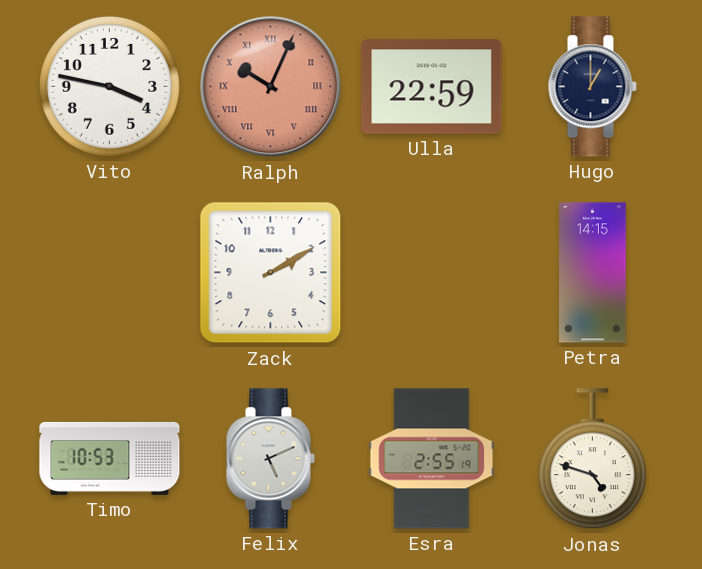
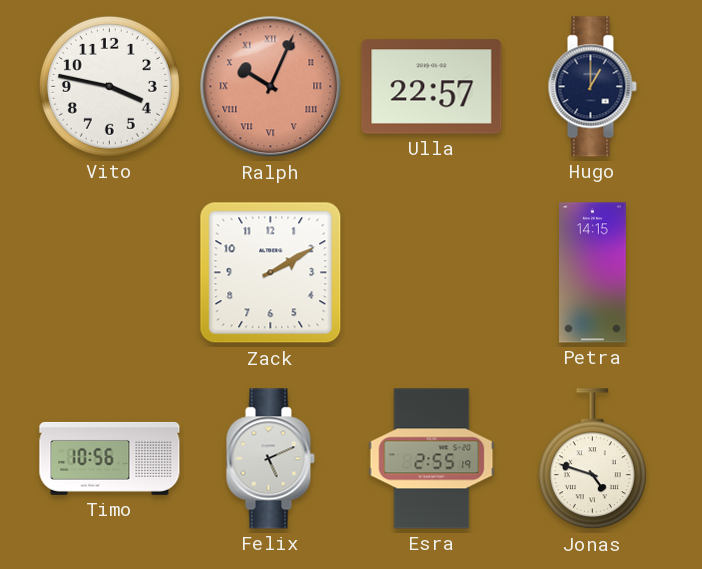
Ulla: 22:59 -> 22:57 (432, 87)
Timo: 10:53 -> 10:56 (110, 458)
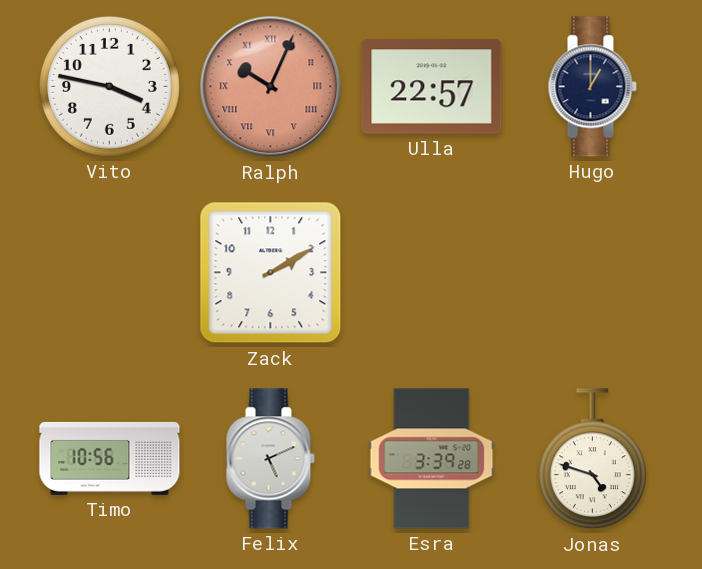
Petra: 14:15 -> none (593, 273)
Esra: 2:55 -> 3:39 (432, 459)
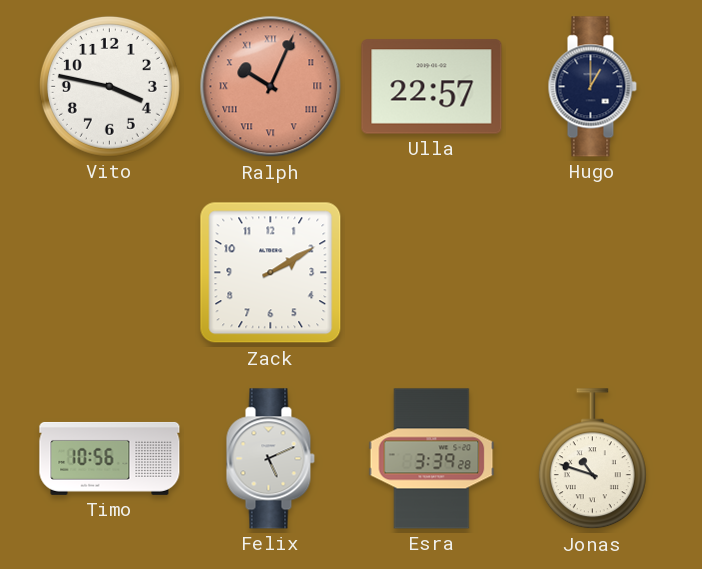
Jonas: 4:48 -> 10:48 (592, 459)
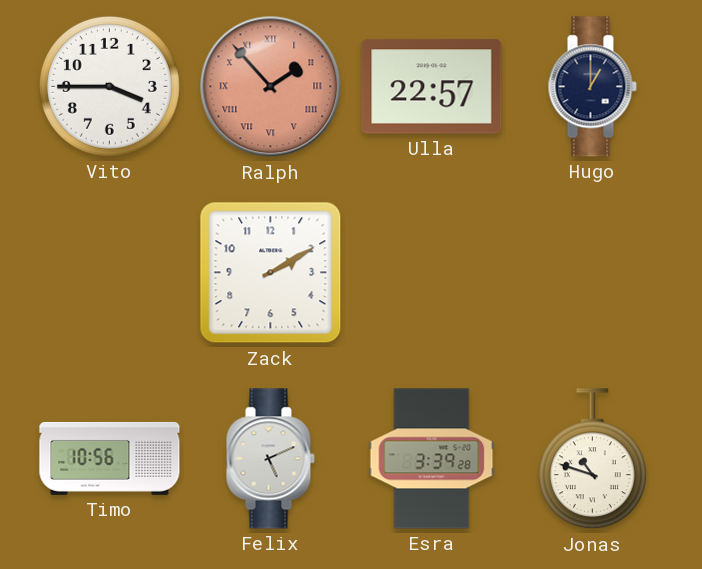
Vito: 3:47 -> 3:45 (109, 86)
Ralph: 10:04 -> 1:53 (271, 87)
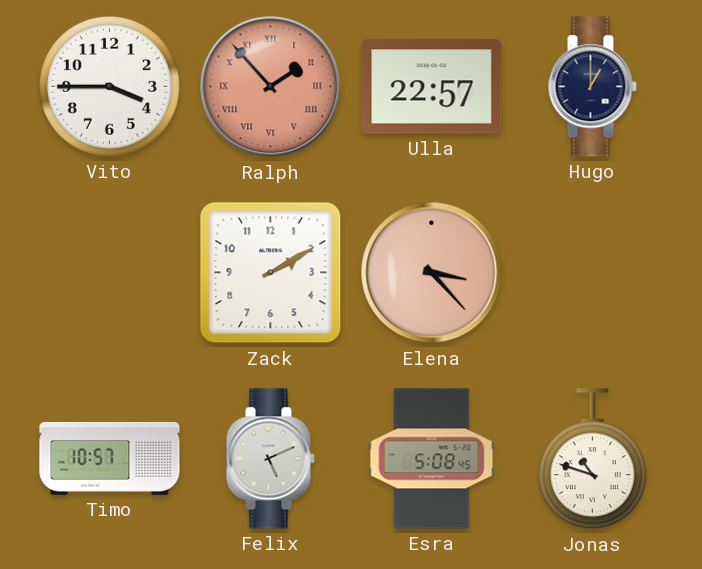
Elena: none -> 3:23 (432, 273)
Timo: 10:56 -> 10:57 (110, 458)
Esra: 3:39 -> 5:08 (432, 459)
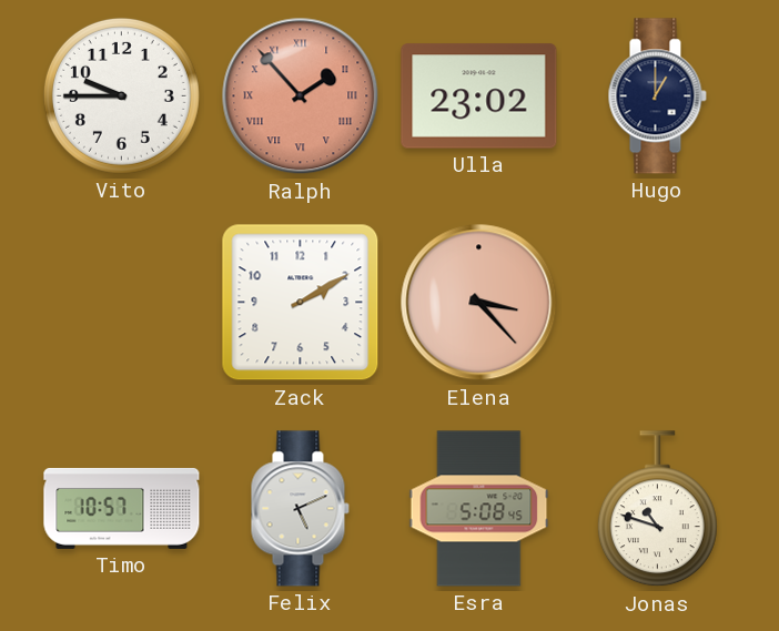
Vito: 3:45 -> 9:45 (121, 95)
Ulla: 22:57 -> 23:02 (479, 96)
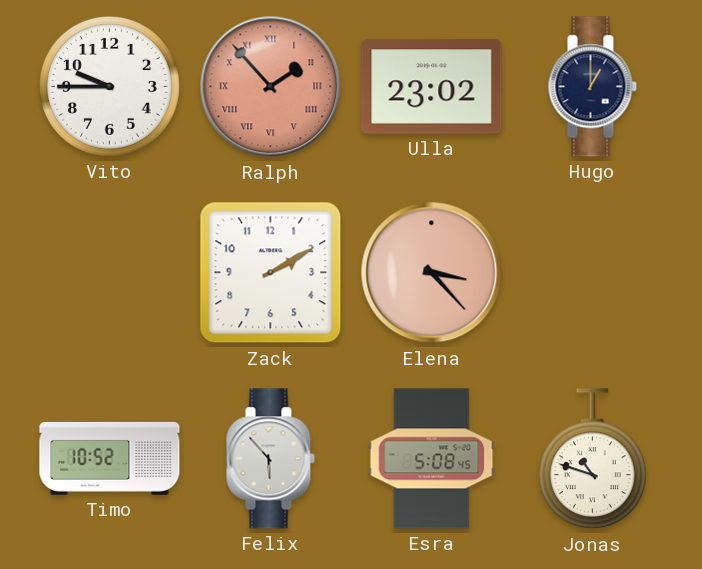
Timo: 10:57 -> 10:52 (110, 458)
Felix: 5:11 -> 5:53 (270, 459)
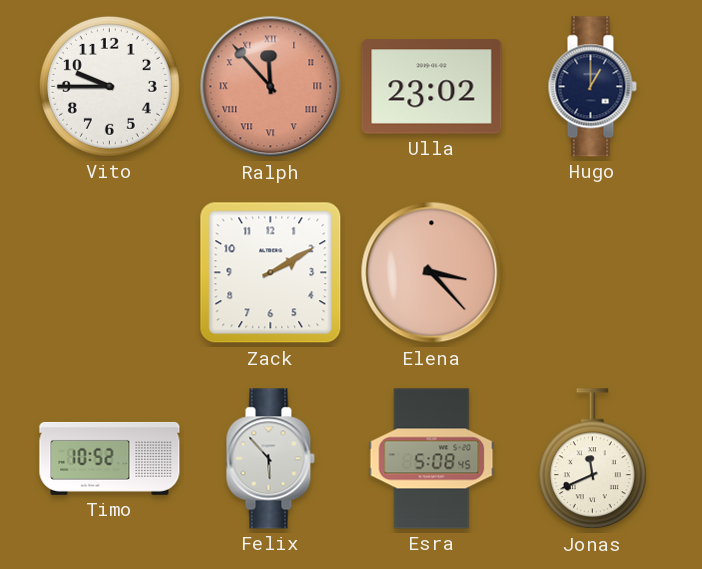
Ralph: 1:53 -> 11:53 (271, 87)
Jonas: 10:48 -> 11:41 (592, 459)
